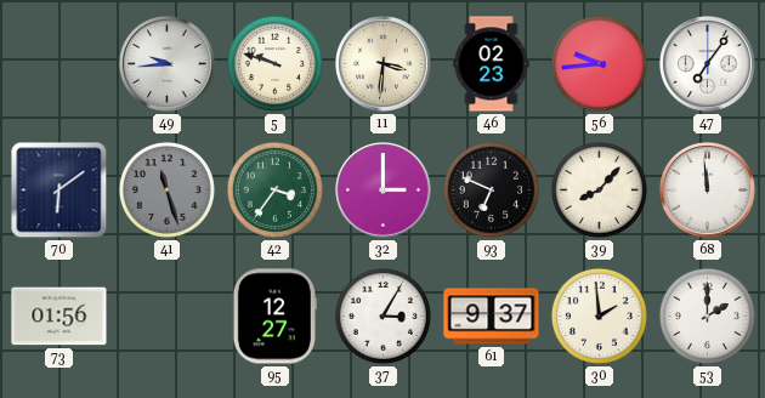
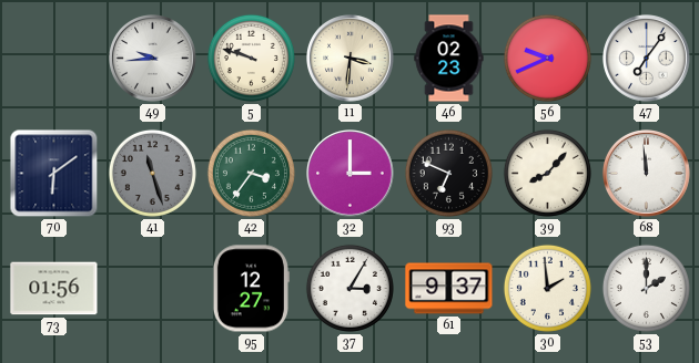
56: 9:44 -> 9:41 (547, 58)
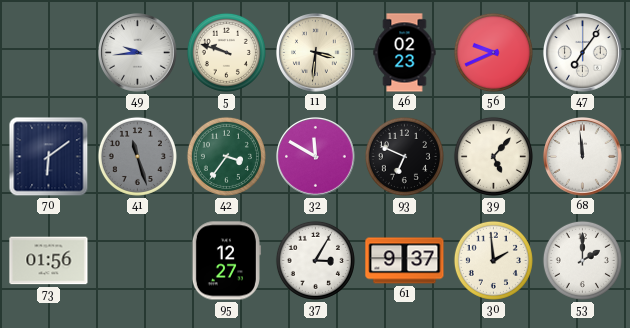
32: 3:00 -> 11:50 (316, 157)
39: 8:07 -> 5:07 (493, 156)
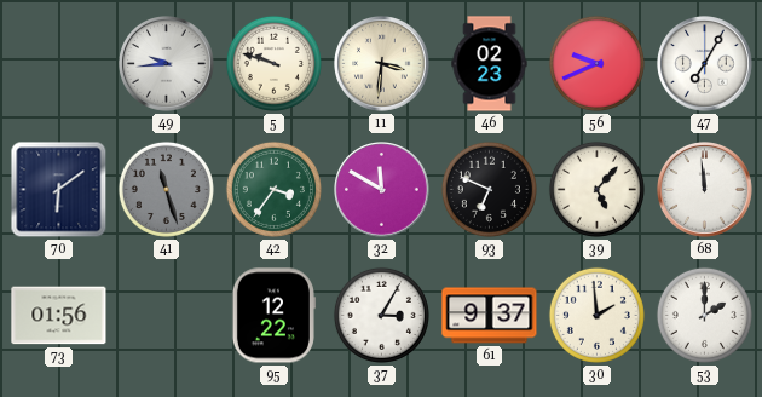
47: 7:06 -> 7:05 (705, 64)
95: 12:27 -> 12:22 (273, 316)
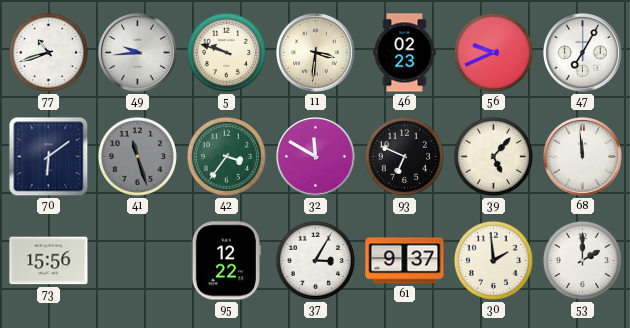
77: none -> 10:42 (48, 52)
73: 01:56 -> 15:56 (49, 261)
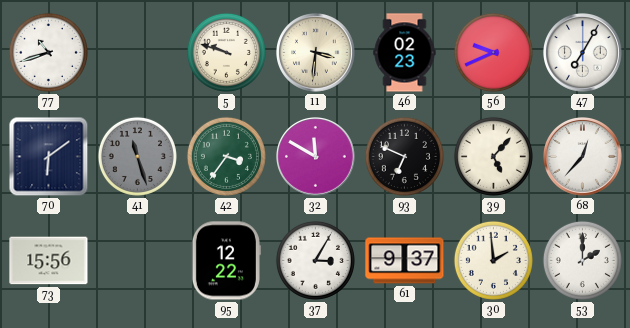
49: 9:44 -> none (138, 53)
68: 11:59 -> 12:37 (583, 157)
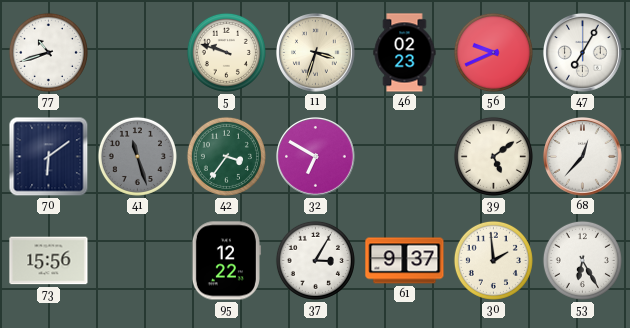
11: 3:31 -> 3:33 (316, 53)
32: 11:50 -> 6:50 (316, 157)
93: 6:49 -> none (404, 156)
39: 5:07 -> 5:09 (493, 156)
53: 2:00 -> 6:25 (582, 260)
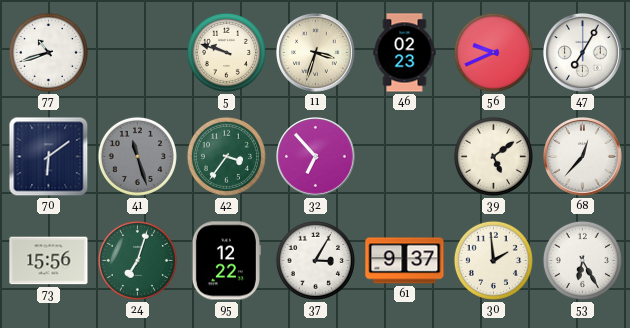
32: 6:50 -> 6:53 (316, 157)
24: none -> 7:03 (137, 260)
